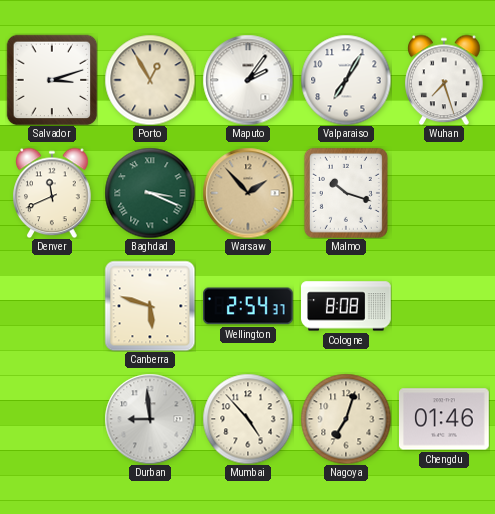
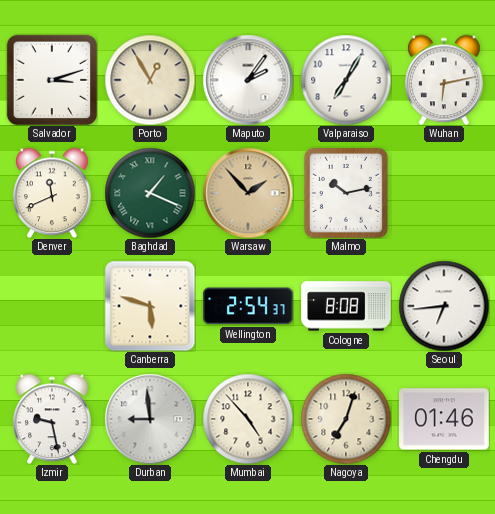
Wuhan: 7:27 -> 6:13 (444, 80)
Baghdad: 3:19 -> 1:19 (150, 193)
Malmo: 10:18 -> 10:13 (346, 193)
Seoul: none -> 6:44 (444, 306)
Izmir: none -> 9:28 (52, 419)
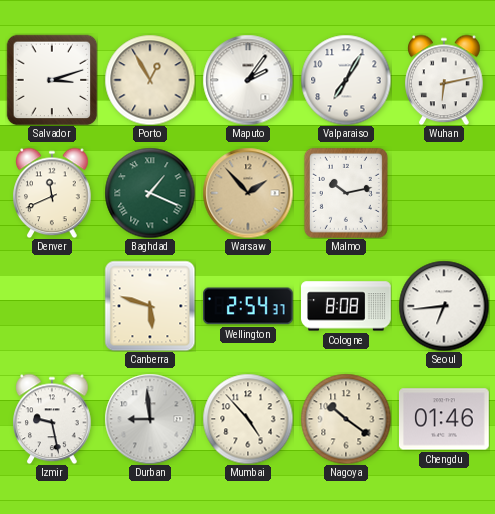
Nagoya: 7:03 -> 10:21 (346, 419)
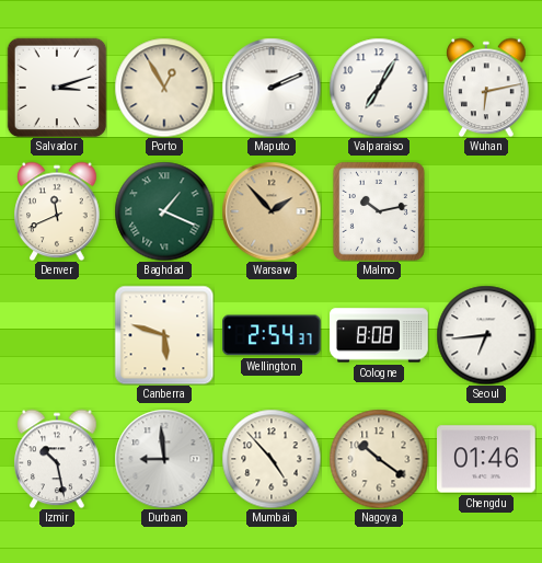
Maputo: 2:06 -> 2:11 (272, 88)
Izmir: 9:28 -> 10:28 (57, 459)
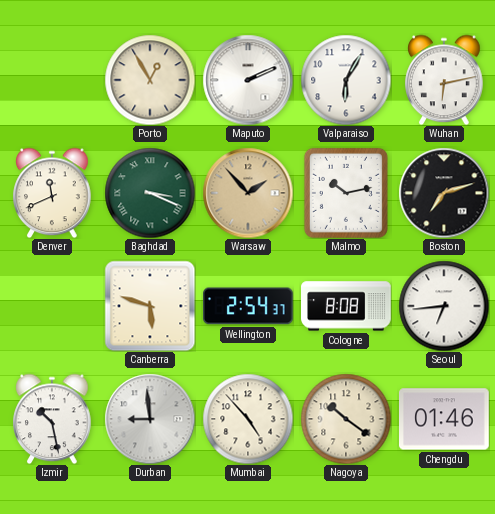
Salvador: 3:12 -> none (57, 88)
Valparaiso: 7:05 -> 6:05 (346, 80)
Baghdad: 1:19 -> 3:19 (150, 193)
Boston: none -> 7:12 (444, 193)
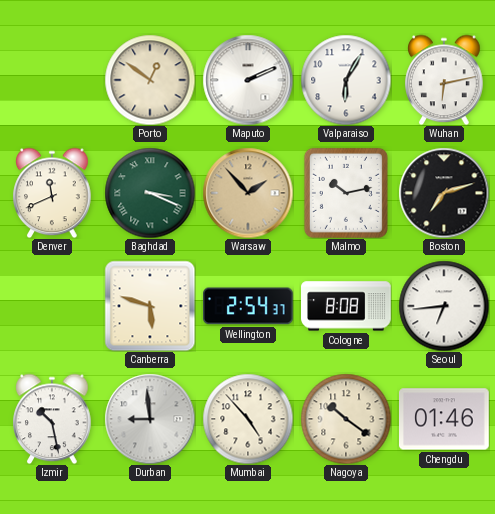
Porto: 12:55 -> 12:51 (150, 80)
